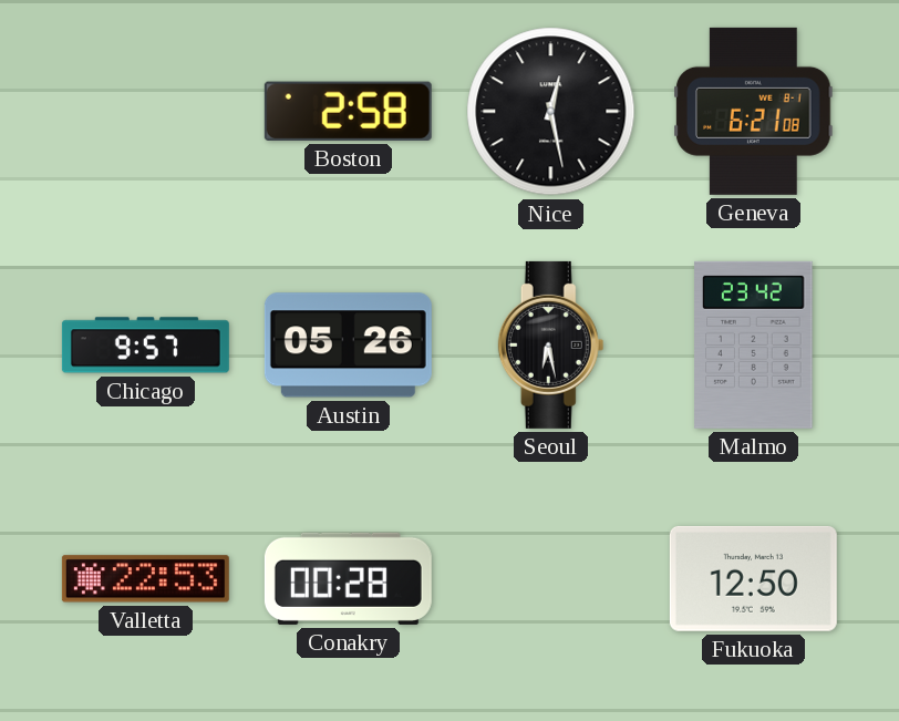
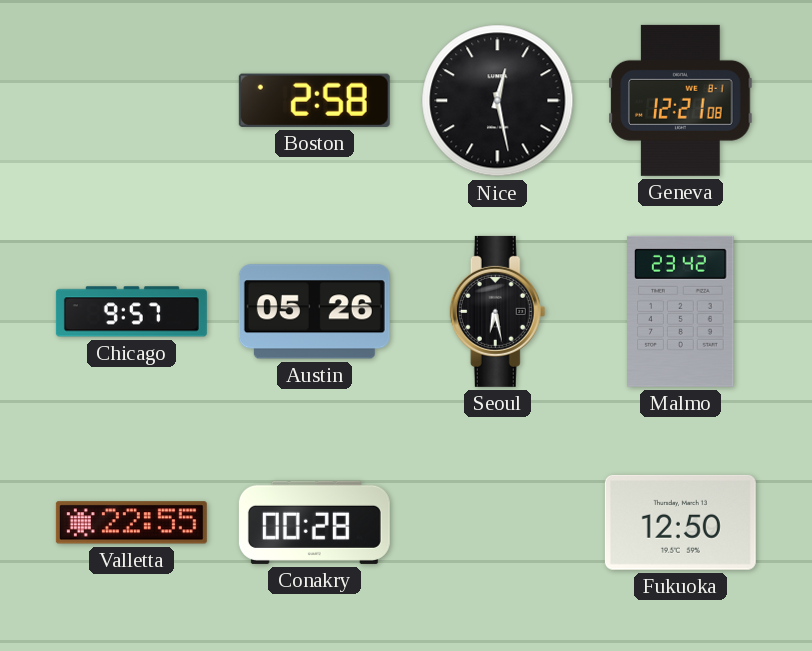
Geneva: 6:21 -> 12:21 (681, 100)
Valletta: 22:53 -> 22:55 (131, 523)
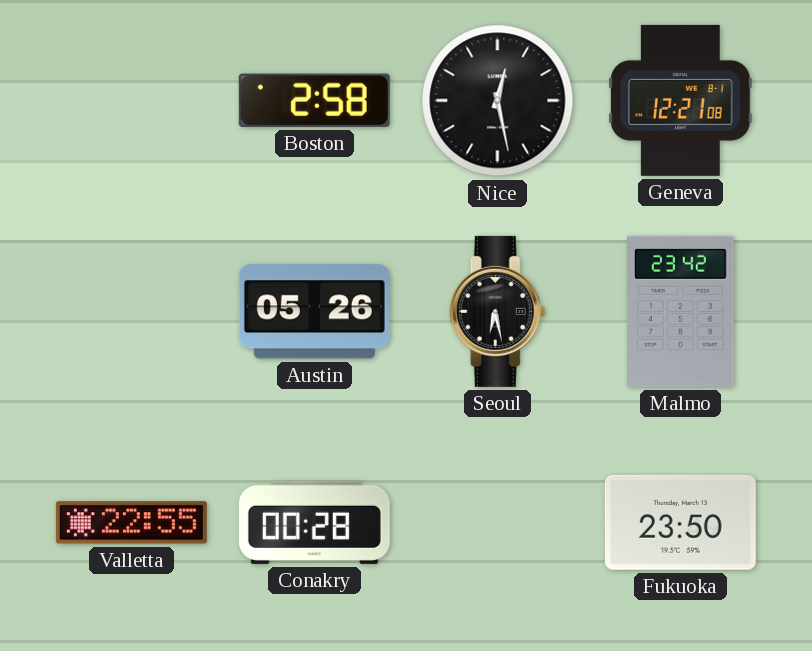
Chicago: 9:57 -> none (131, 312)
Fukuoka: 12:50 -> 23:50 (680, 522)
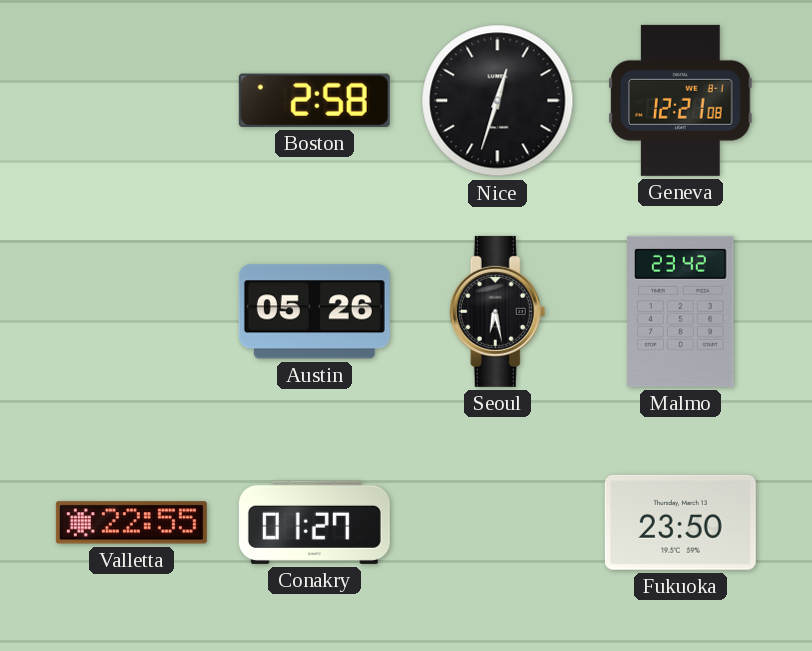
Nice: 12:28 -> 12:33 (498, 101)
Conakry: 00:28 -> 01:27 (314, 522)
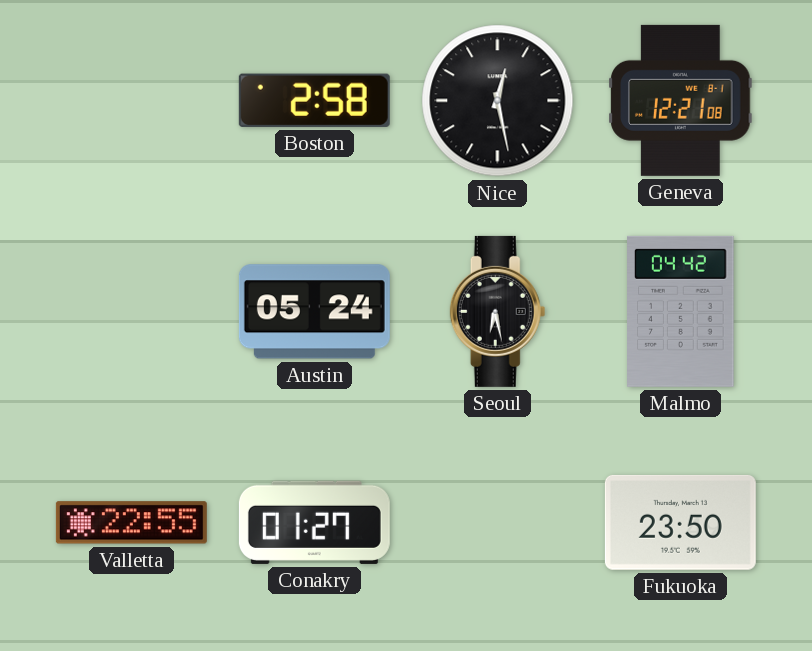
Nice: 12:33 -> 12:28 (498, 101)
Austin: 05:26 -> 05:24 (314, 312)
Malmo: 23:42 -> 04:42 (681, 311)
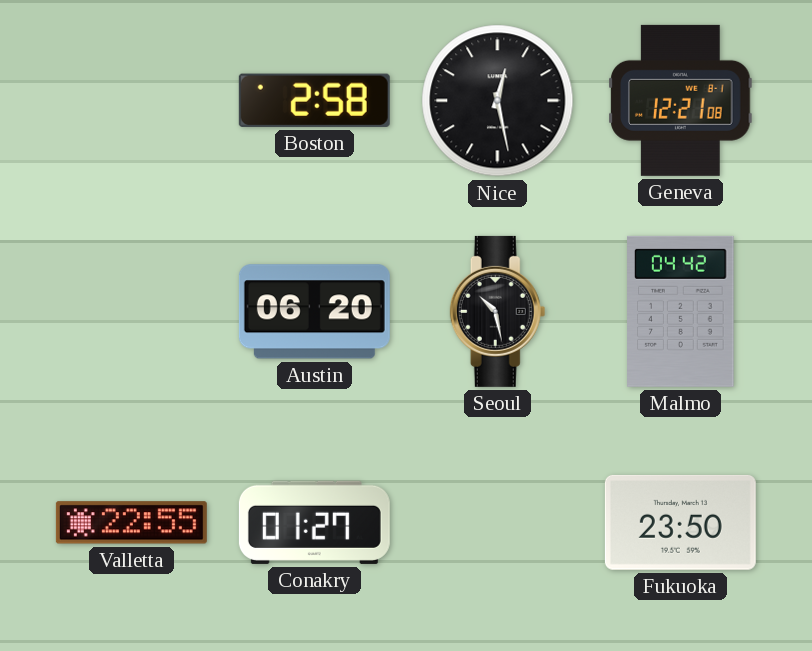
Austin: 05:24 -> 06:20 (314, 312)
Seoul: 6:28 -> 10:28 (498, 311)
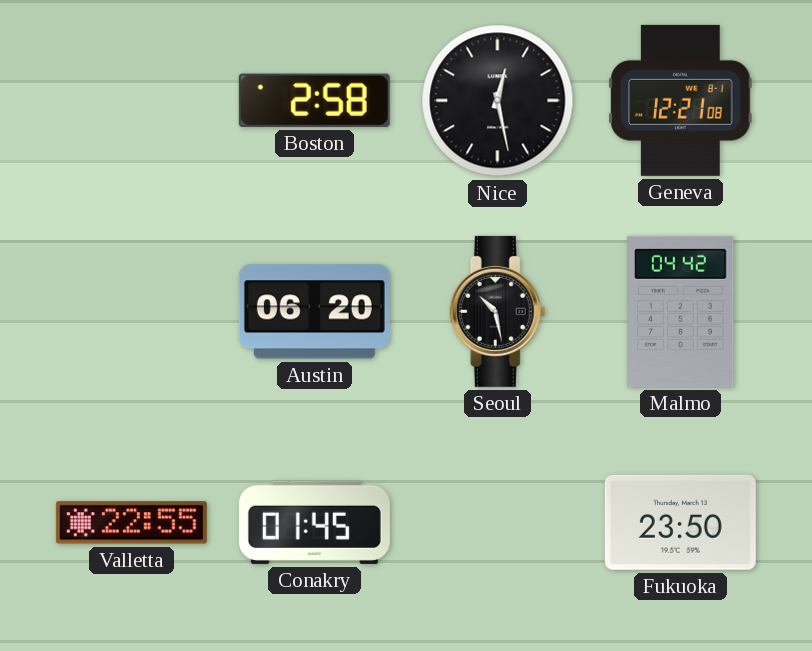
Conakry: 01:27 -> 01:45 (314, 522)
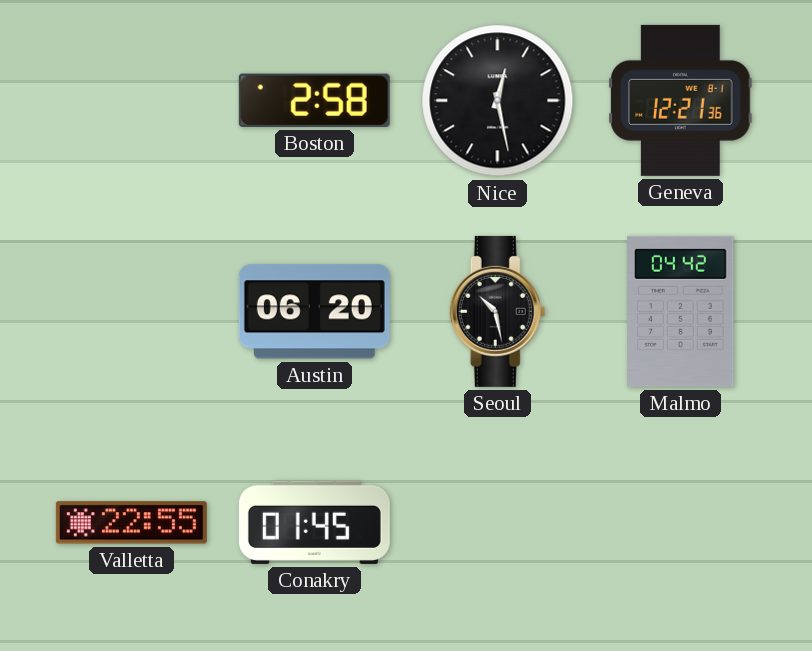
Geneva: 12:21:08 -> 12:21:36 (681, 100)
Fukuoka: 23:50 -> none (680, 522)
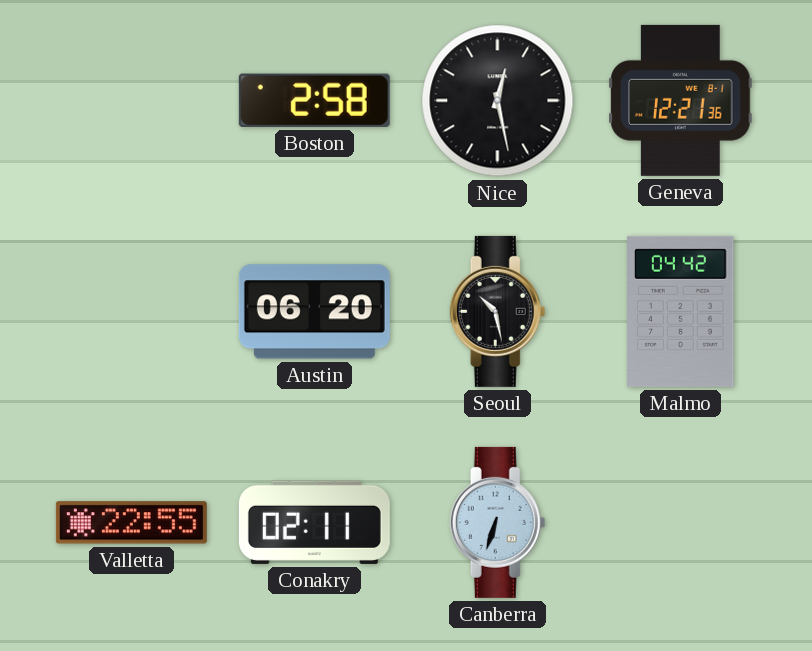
Conakry: 01:45 -> 02:11 (314, 522)
Canberra: none -> 6:33 (498, 522)
